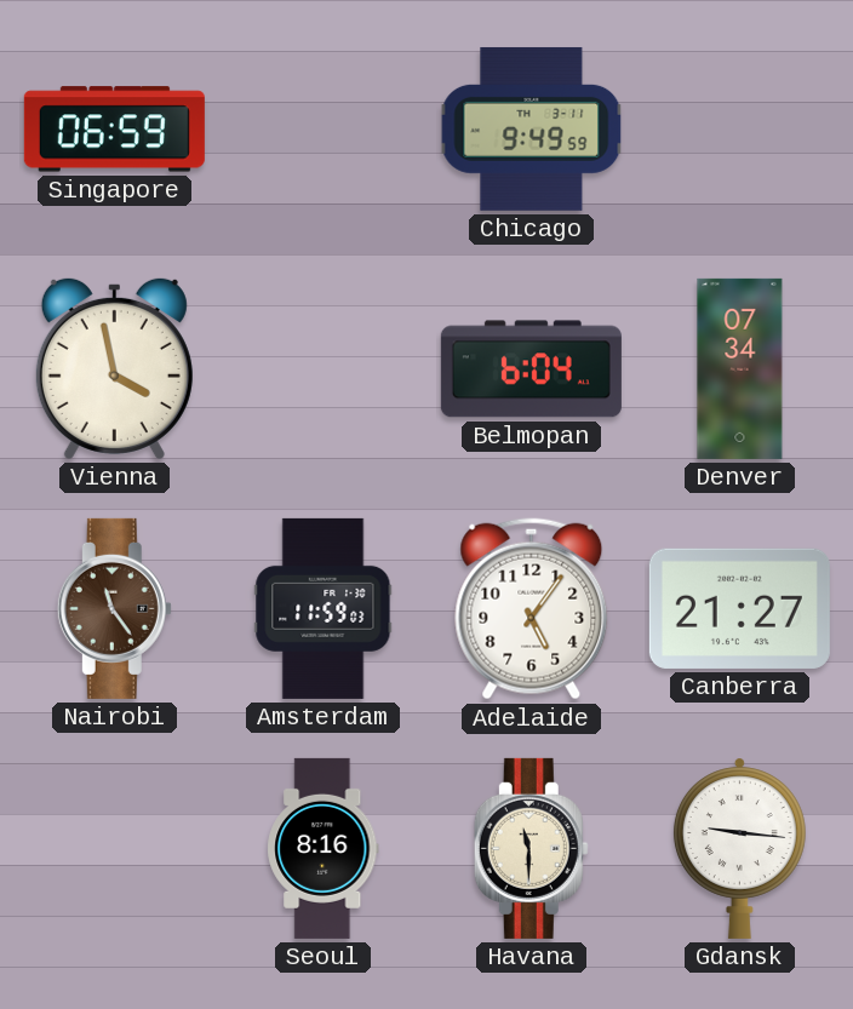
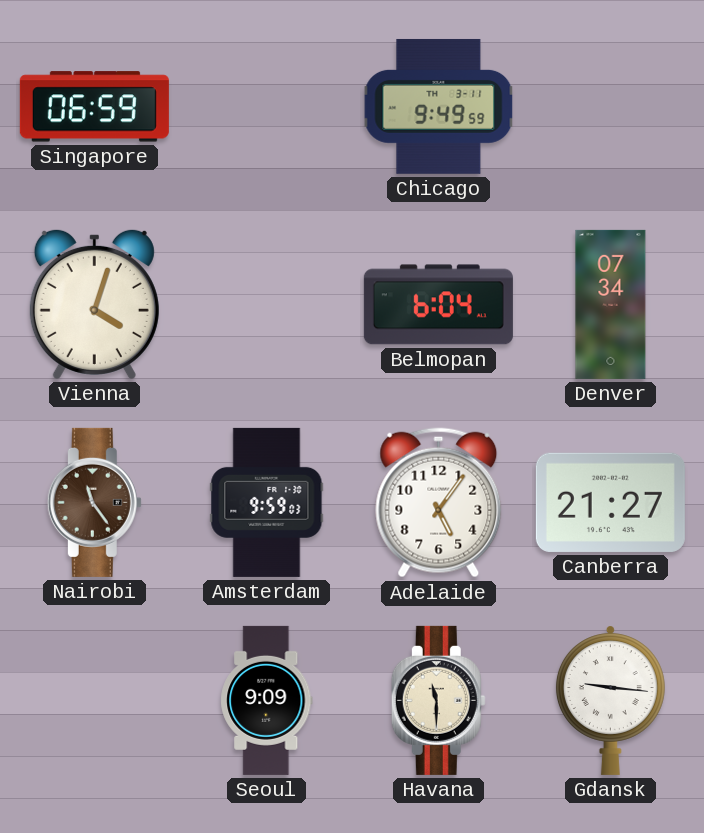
Vienna: 3:58 -> 4:03 (94, 304)
Amsterdam: 11:59 -> 9:59 (267, 502)
Seoul: 8:16 -> 9:09 (267, 700)
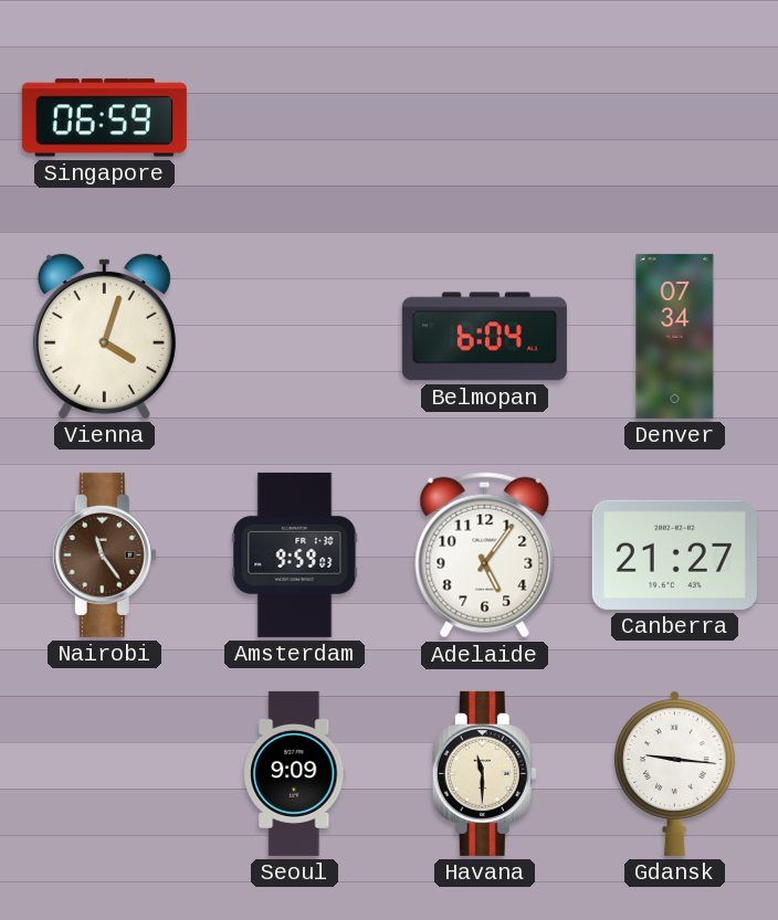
Chicago: 9:49 -> none (439, 106)
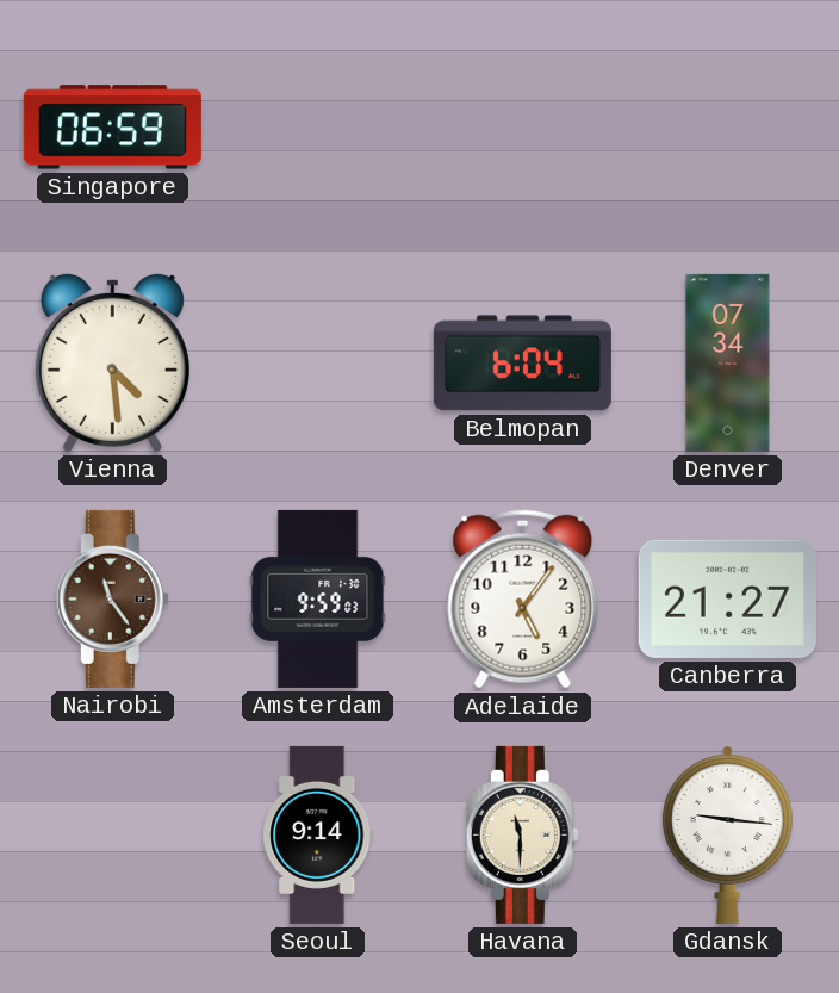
Vienna: 4:03 -> 4:29 (112, 362)
Seoul: 9:09 -> 9:14 (318, 834)
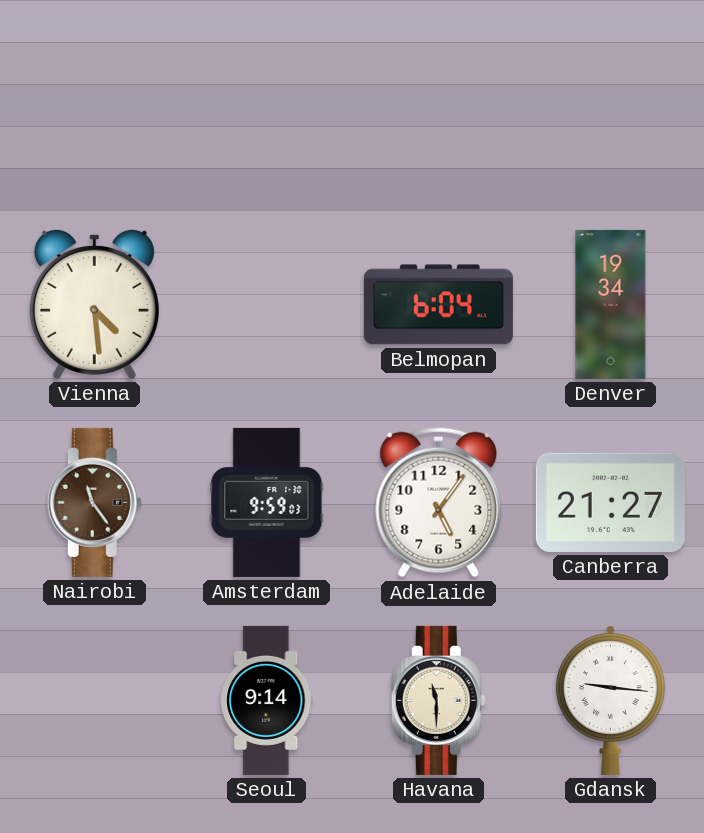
Singapore: 06:59 -> none (112, 128)
Denver: 07:34 -> 19:34 (611, 304)
